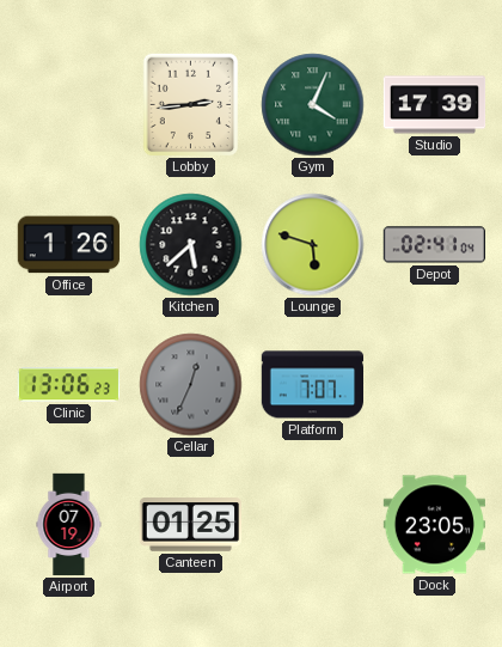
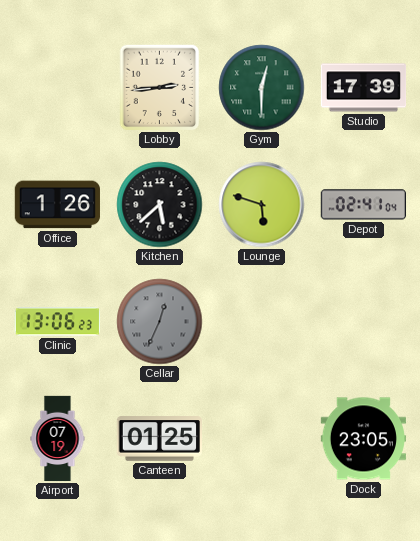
Gym: 4:04 -> 12:30 (262, 88)
Platform: 7:07 -> none (312, 385)
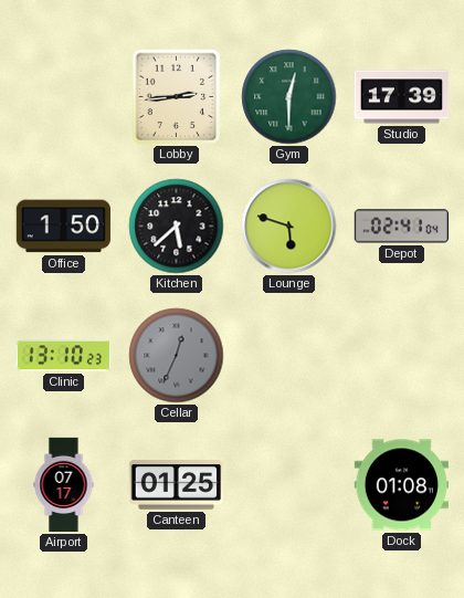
Office: 1:26 -> 1:50 (63, 227)
Clinic: 13:06 -> 13:10 (63, 356)
Airport: 07:19 -> 07:17 (64, 485)
Dock: 23:05 -> 01:08 (401, 485)
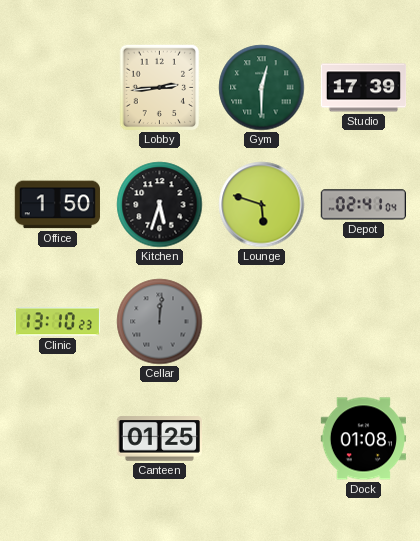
Kitchen: 5:38 -> 5:33 (160, 205)
Cellar: 12:34 -> 12:01 (160, 322)
Airport: 07:17 -> none (64, 485)
